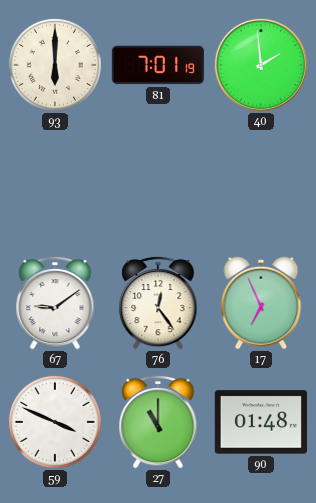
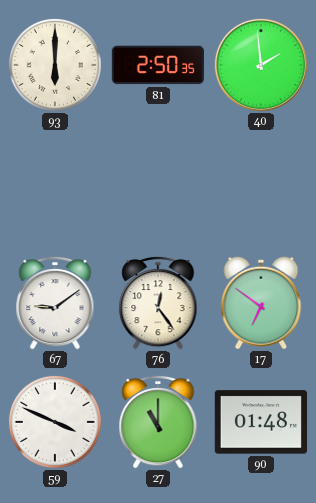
81: 7:01 -> 2:50 (158, 65)
17: 6:56 -> 6:51 (261, 303)
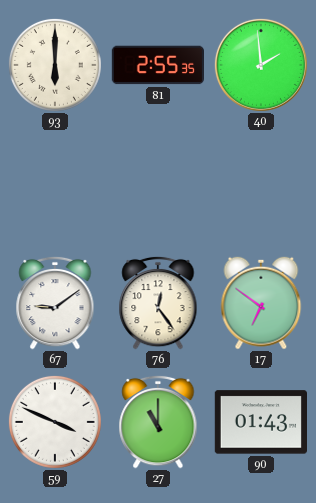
81: 2:50 -> 2:55 (158, 65)
90: 01:48 -> 01:43 (260, 422)
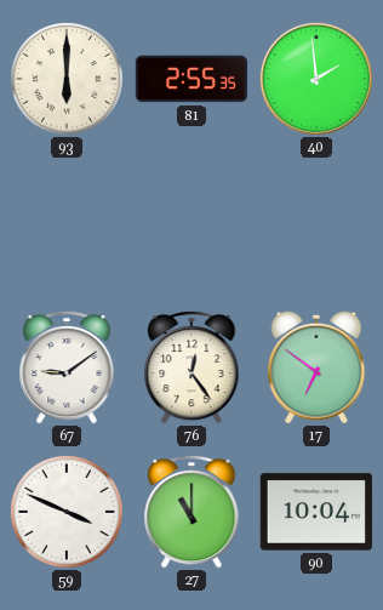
90: 01:43 -> 10:04 (315, 512)
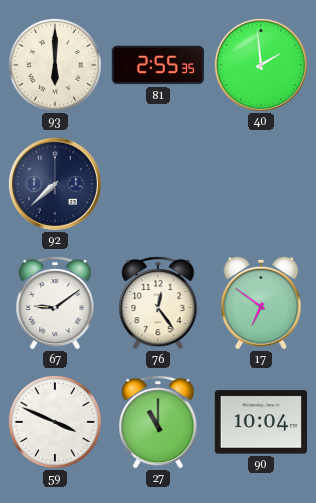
92: none -> 7:38 (55, 184)
